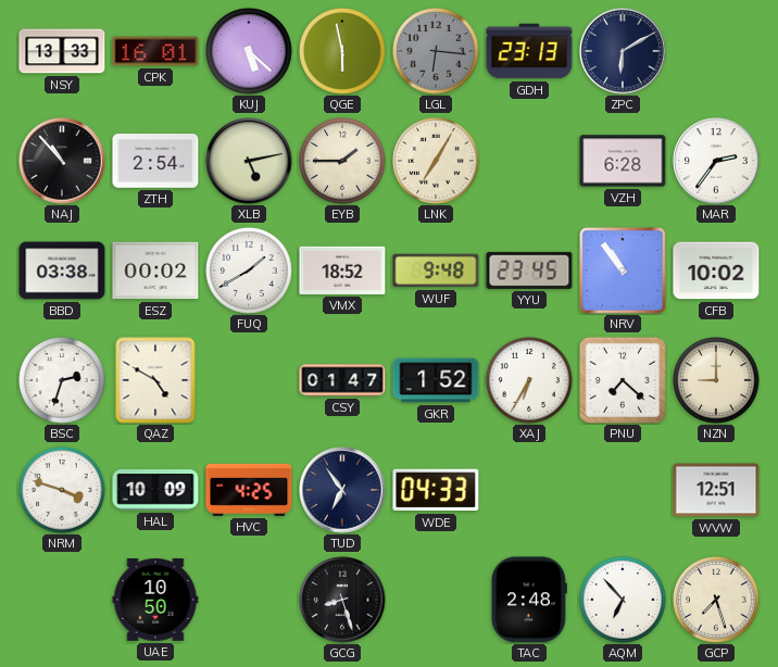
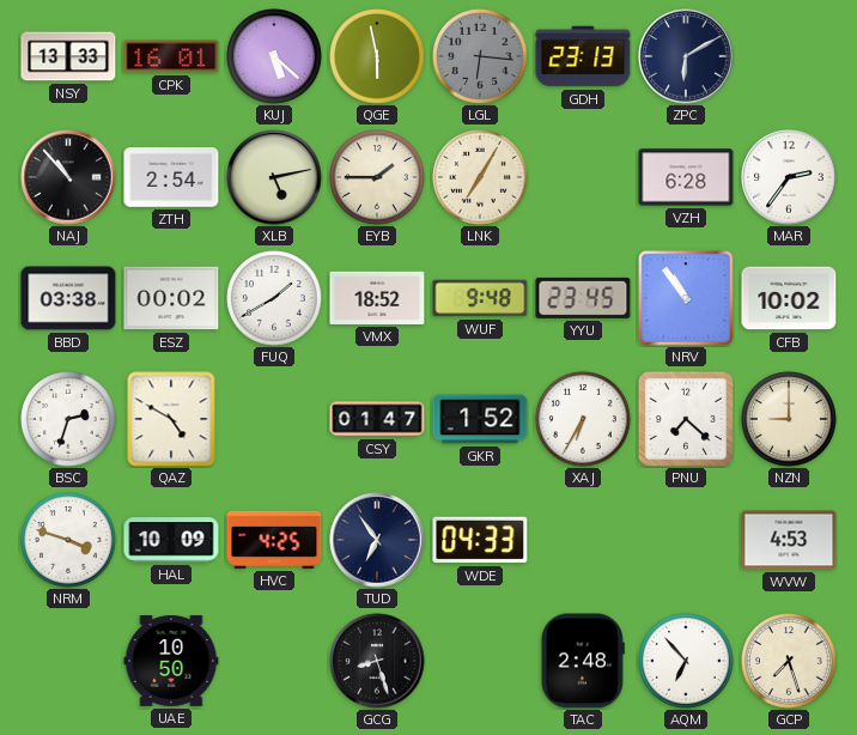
WVW: 12:51 -> 4:53 (789, 540)
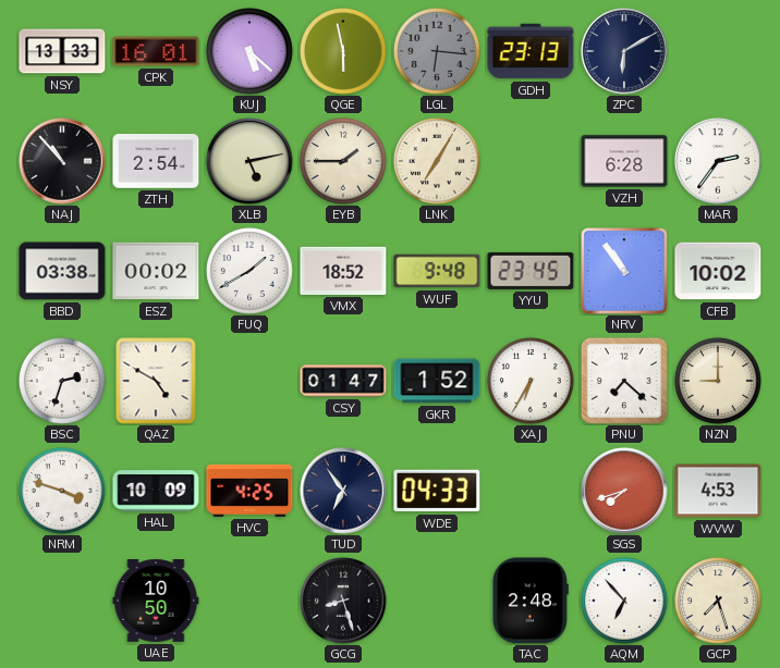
SGS: none -> 7:42 (624, 491)
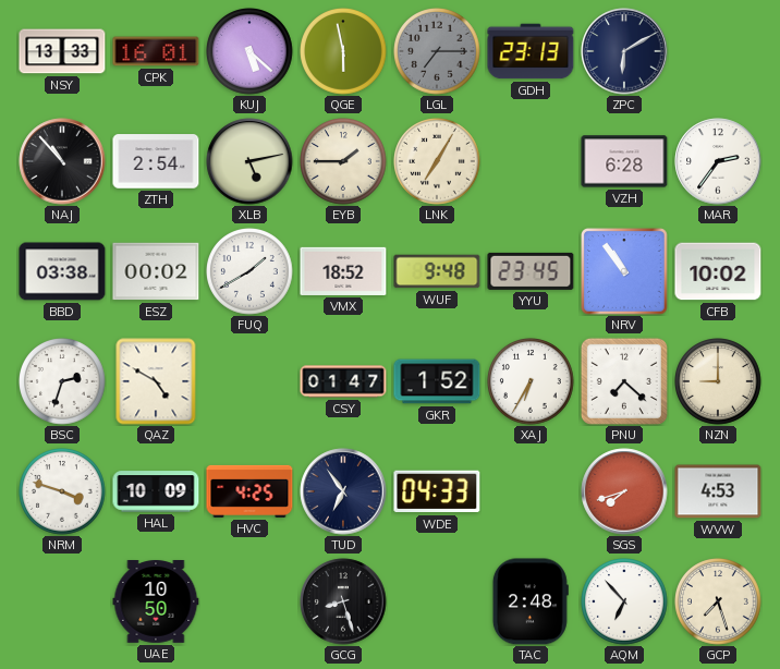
LGL: 6:16 -> 7:15 (438, 52)
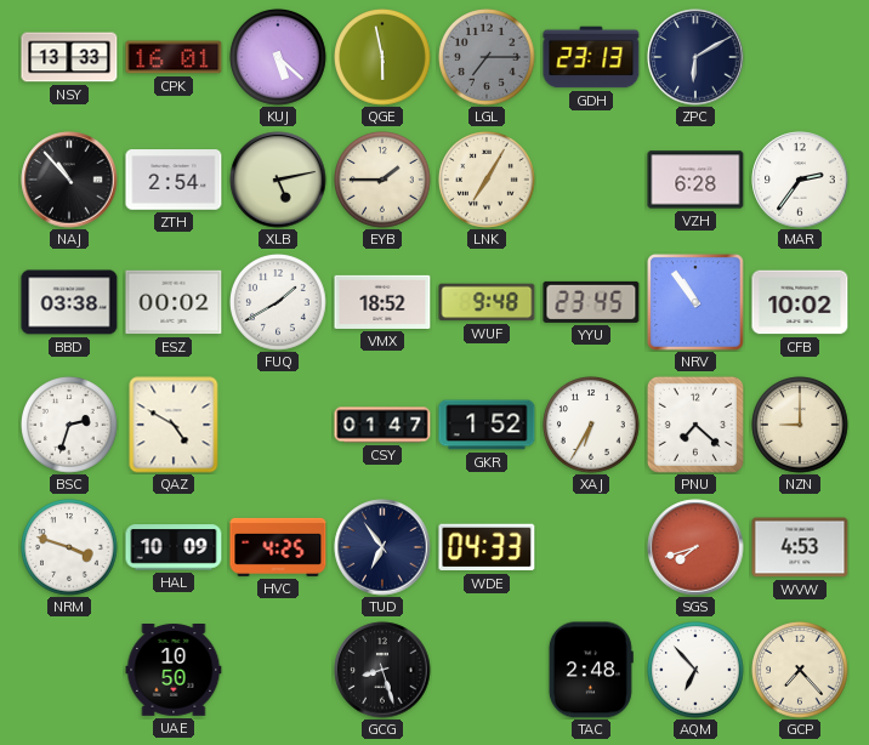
GCP: 7:27 -> 7:23 (801, 671)
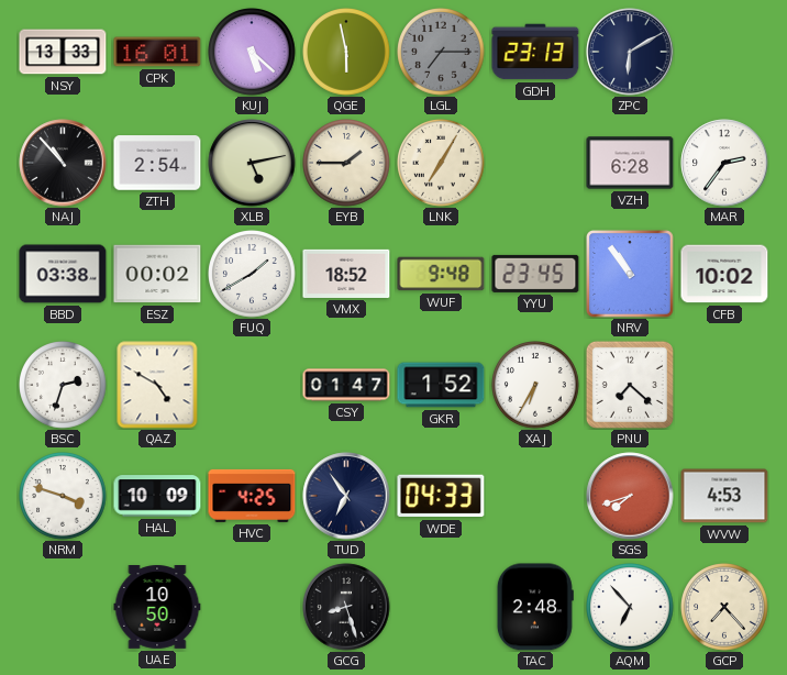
NZN: 9:00 -> none (801, 426)
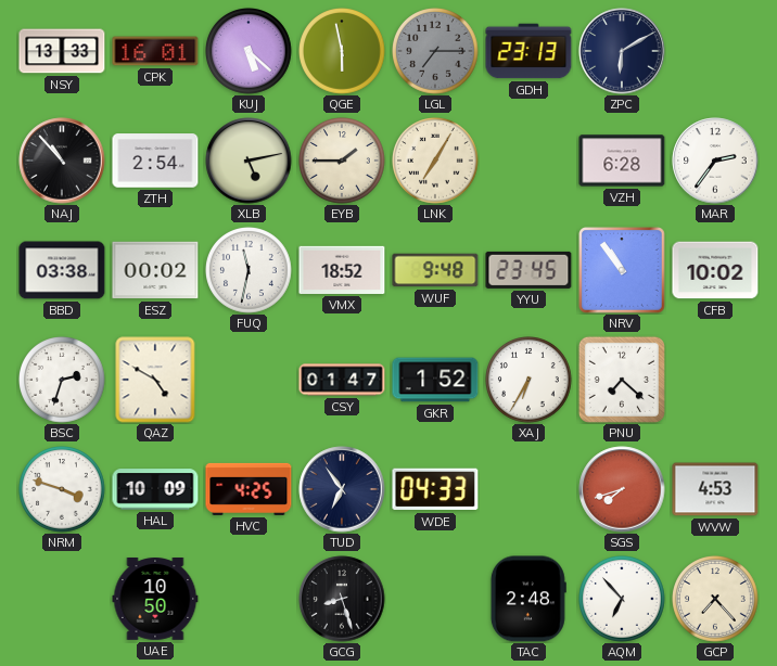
FUQ: 1:40 -> 11:32 (250, 271)
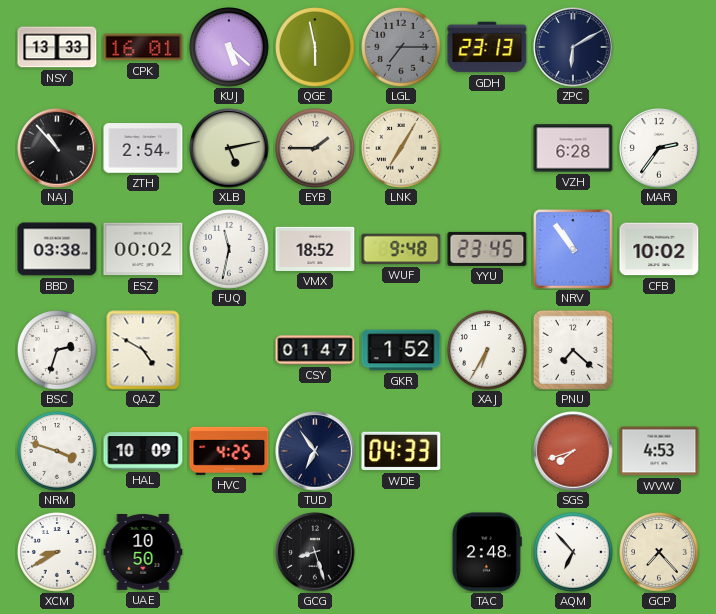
XCM: none -> 8:40 (58, 553)
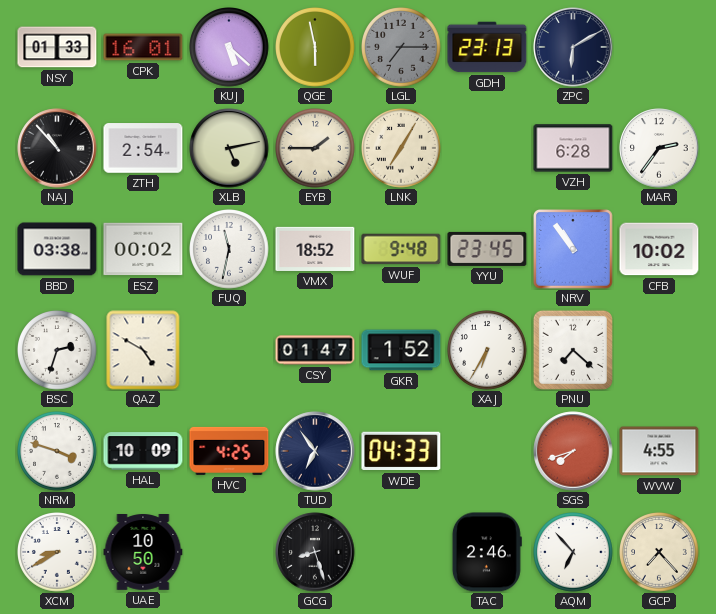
NSY: 13:33 -> 01:33 (57, 47)
WVW: 4:53 -> 4:55 (659, 451)
TAC: 2:48 -> 2:46 (487, 552)
